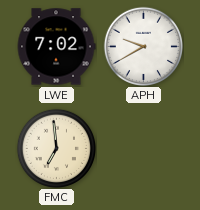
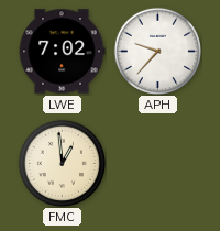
APH: 9:40 -> 9:37 (157, 51)
FMC: 6:59 -> 12:59 (62, 163)
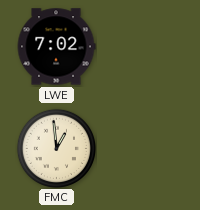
APH: 9:37 -> none (157, 51)
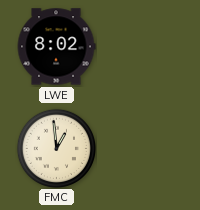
LWE: 7:02 -> 8:02 (56, 47)
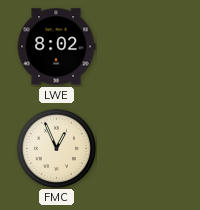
FMC: 12:59 -> 12:56 (56, 148)
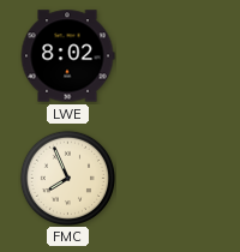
FMC: 12:56 -> 7:56 (67, 178)
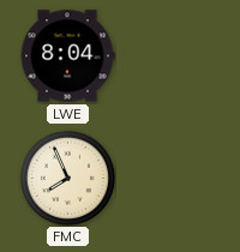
LWE: 8:02 -> 8:04 (67, 56)
